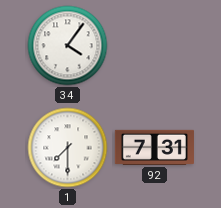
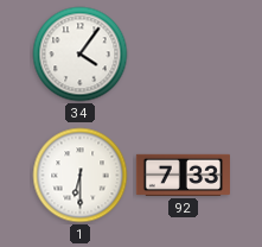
1: 7:30 -> 6:30 (81, 176)
92: 7:31 -> 7:33 (183, 175)
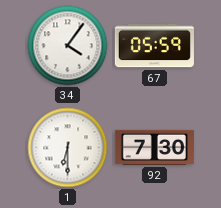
67: none -> 05:59 (154, 46)
92: 7:33 -> 7:30 (154, 147)
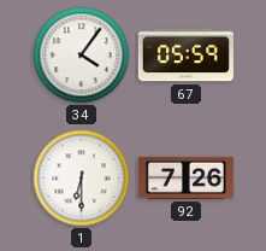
92: 7:30 -> 7:26 (185, 177)
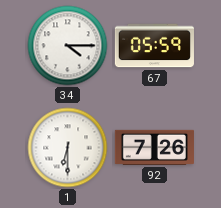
34: 4:06 -> 4:15 (68, 46)
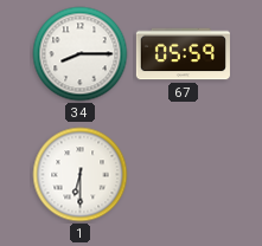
34: 4:15 -> 8:15 (81, 54)
92: 7:26 -> none (154, 147)
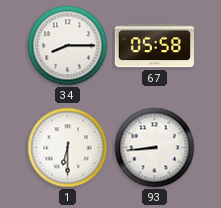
67: 05:59 -> 05:58 (154, 46)
93: none -> 8:44 (155, 148)
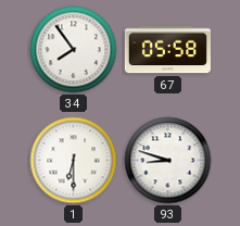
34: 8:15 -> 7:54 (74, 50)
93: 8:44 -> 8:48 (168, 161)
